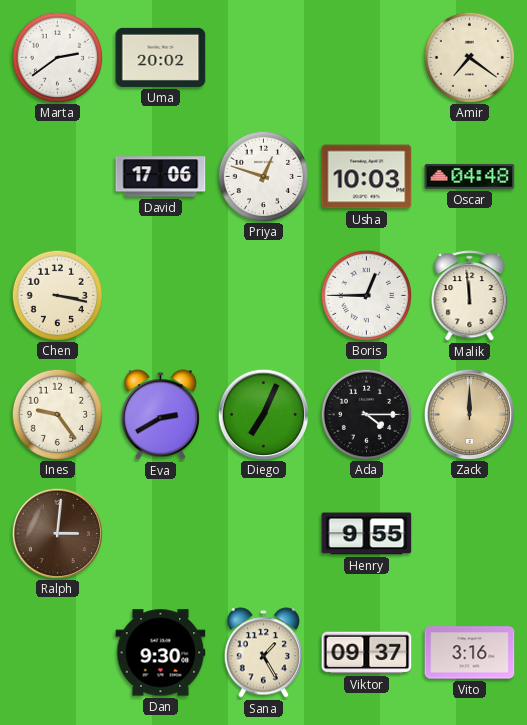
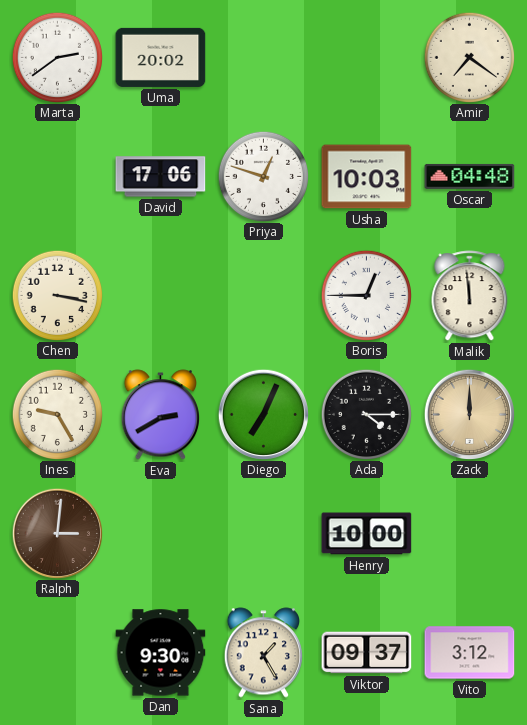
Ines: 9:24 -> 9:25 (57, 414)
Henry: 9:55 -> 10:00 (367, 534)
Vito: 3:16 -> 3:12 (470, 653)
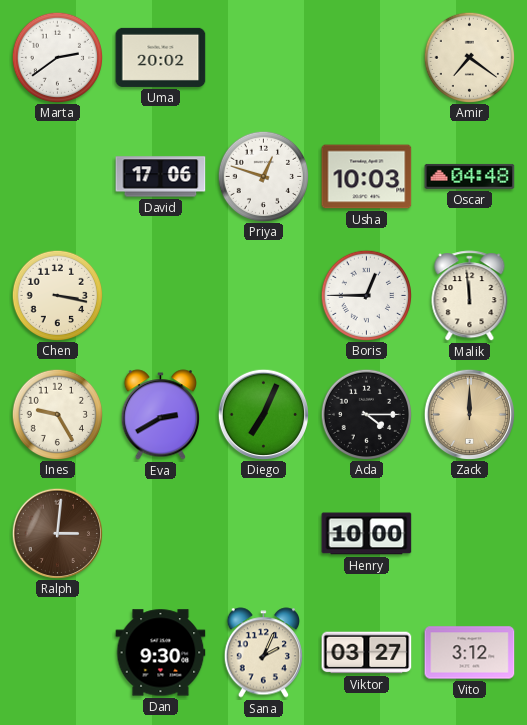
Sana: 1:25 -> 2:04 (263, 653)
Viktor: 09:37 -> 03:27 (367, 653)
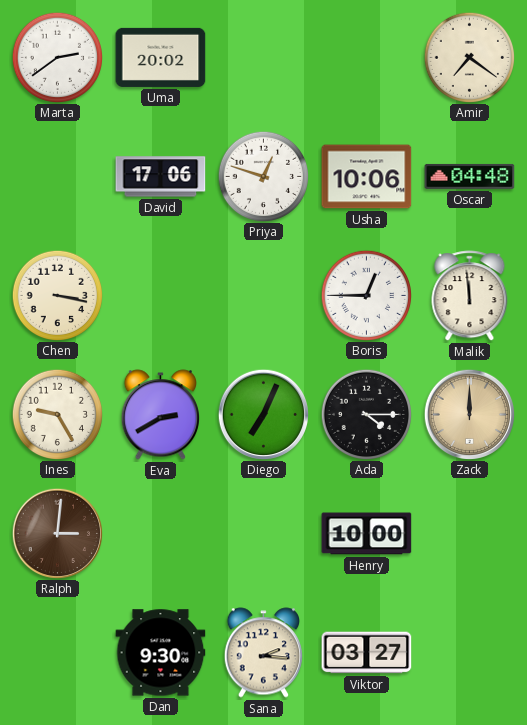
Usha: 10:03 -> 10:06 (367, 177)
Sana: 2:04 -> 2:16 (263, 653)
Vito: 3:12 -> none (470, 653)
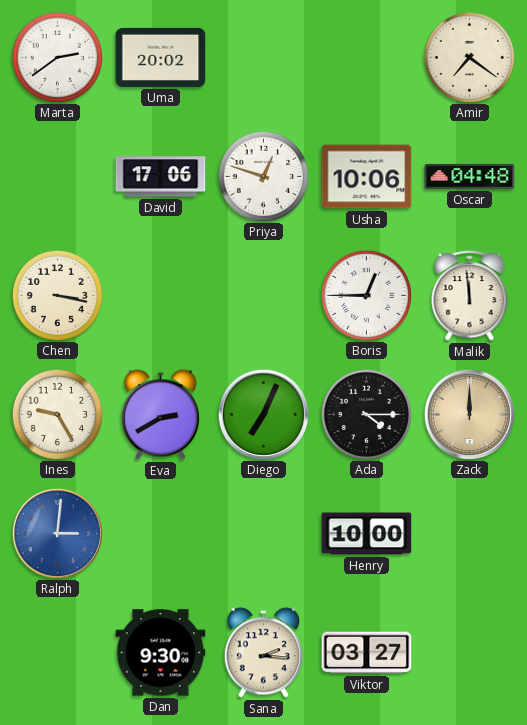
Ralph dial: brown -> blue (57, 533)
